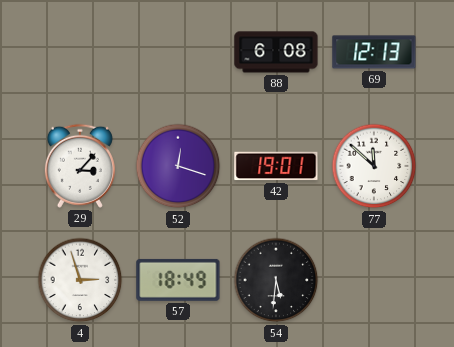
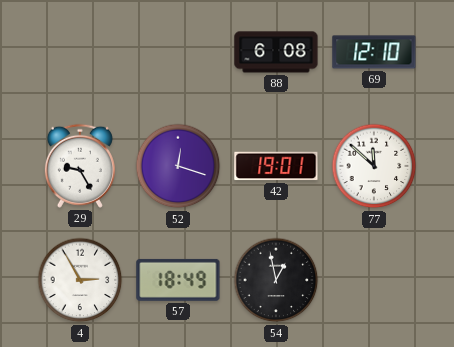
69: 12:13 -> 12:10 (374, 52)
29: 3:07 -> 9:25 (80, 166)
4: 2:57 -> 2:55 (80, 280)
54: 5:31 -> 12:58 (276, 280)
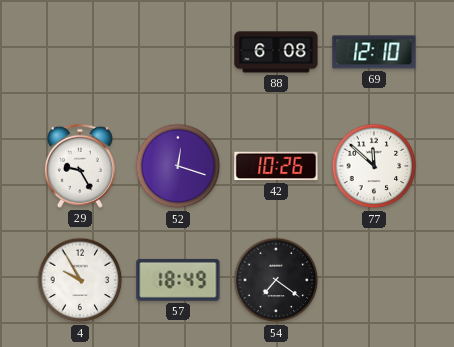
42: 19:01 -> 10:26 (276, 166)
4: 2:55 -> 9:55 (80, 280)
54: 12:58 -> 7:21 (276, 280)
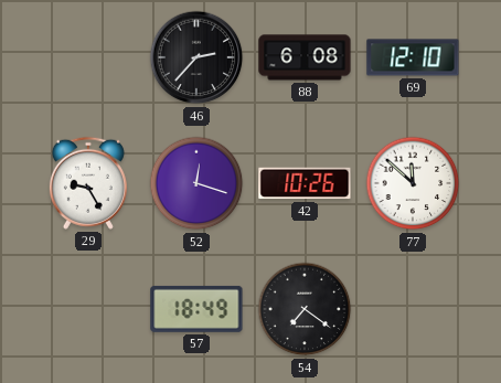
46: none -> 2:37 (196, 57)
4: 9:55 -> none (80, 280)
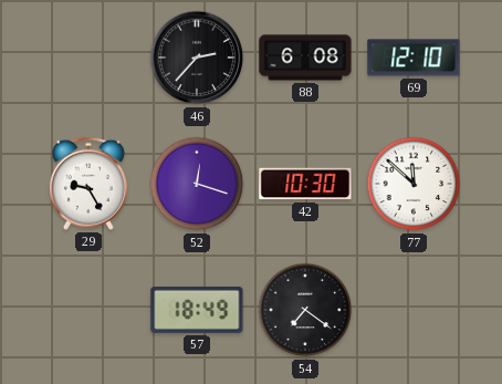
42: 10:26 -> 10:30 (305, 184)
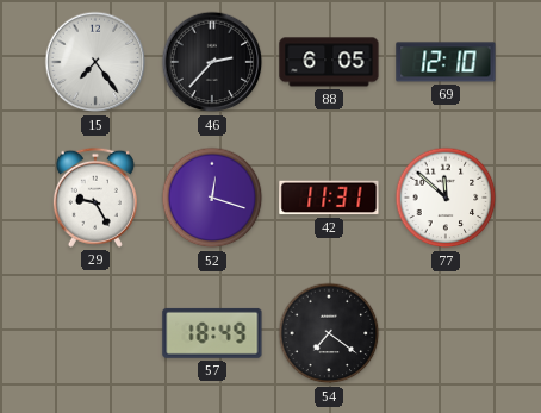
15: none -> 7:24 (95, 62)
88: 6:08 -> 6:05 (329, 62)
42: 10:30 -> 11:31 (329, 198)
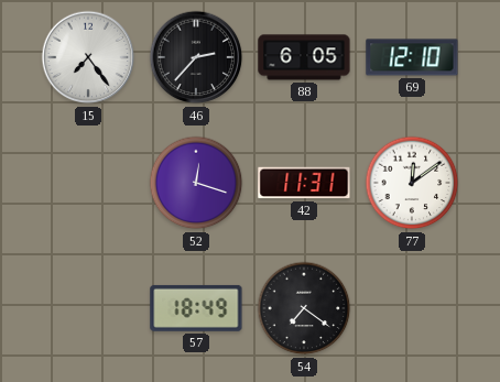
29: 9:25 -> none (95, 198)
77: 11:52 -> 12:09 (412, 183)
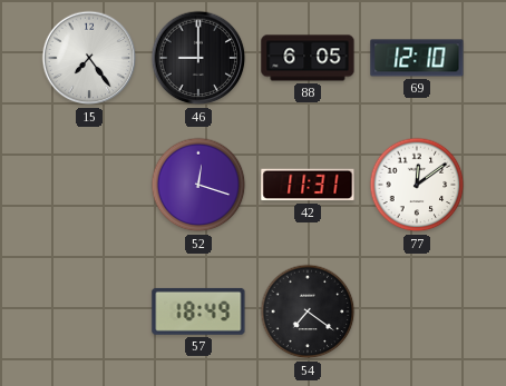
46: 2:37 -> 9:00 (198, 58)
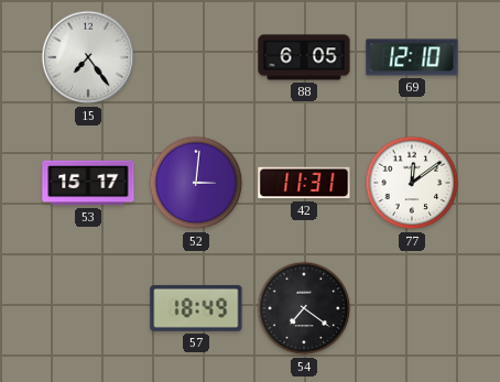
46: 9:00 -> none (198, 58)
53: none -> 15:17 (88, 183)
52: 12:18 -> 3:01 (196, 183)
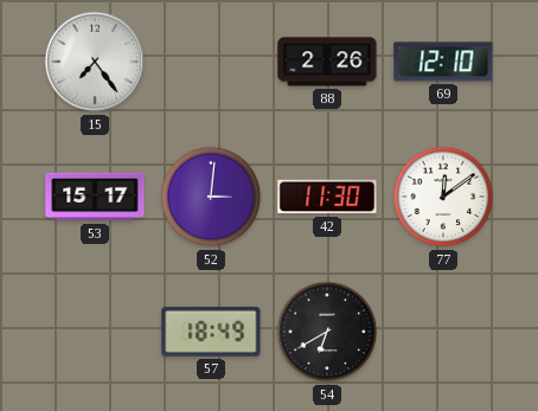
88: 6:05 -> 2:26 (327, 62)
42: 11:31 -> 11:30 (327, 197)
54: 7:21 -> 6:40 (327, 332)
